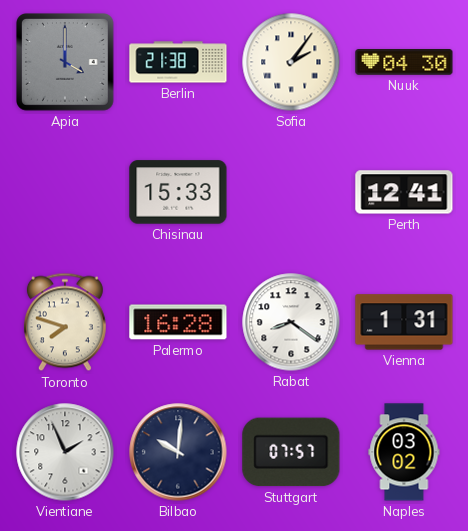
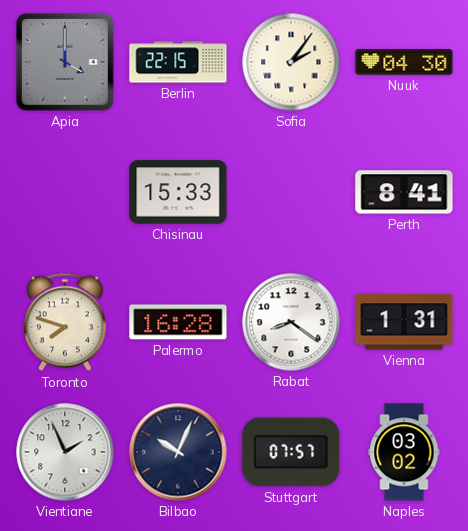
Berlin: 21:38 -> 22:15 (178, 62)
Perth: 12:41 -> 8:41 (404, 192)
Bilbao: 10:01 -> 10:04 (178, 452)
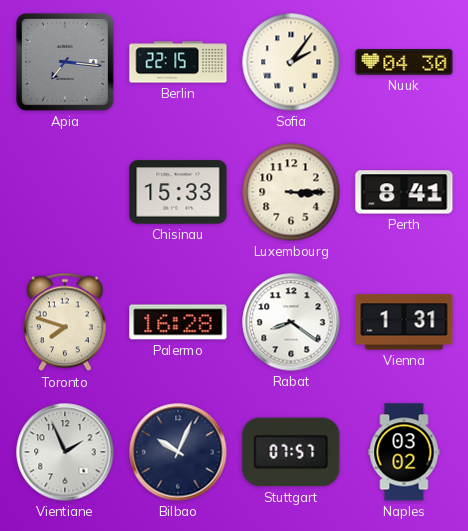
Apia: 4:00 -> 7:16 (66, 63)
Luxembourg: none -> 3:15 (291, 192)
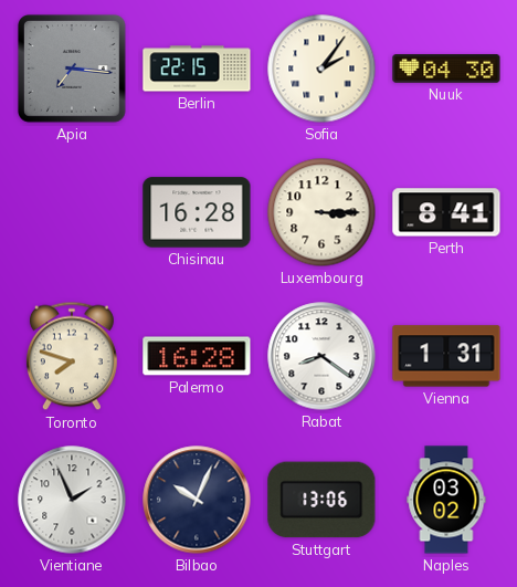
Chisinau: 15:33 -> 16:28 (197, 212)
Stuttgart: 07:57 -> 13:06 (321, 500)
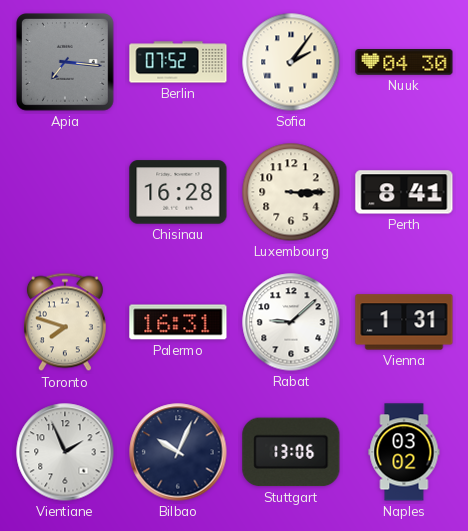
Berlin: 22:15 -> 07:52 (178, 62)
Palermo: 16:28 -> 16:31 (178, 322)
Rabat: 8:21 -> 9:08 (291, 322)
